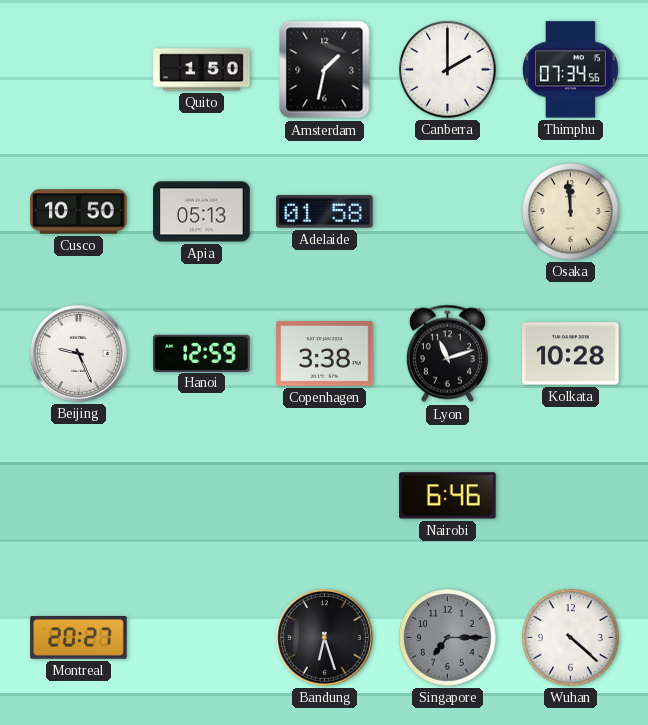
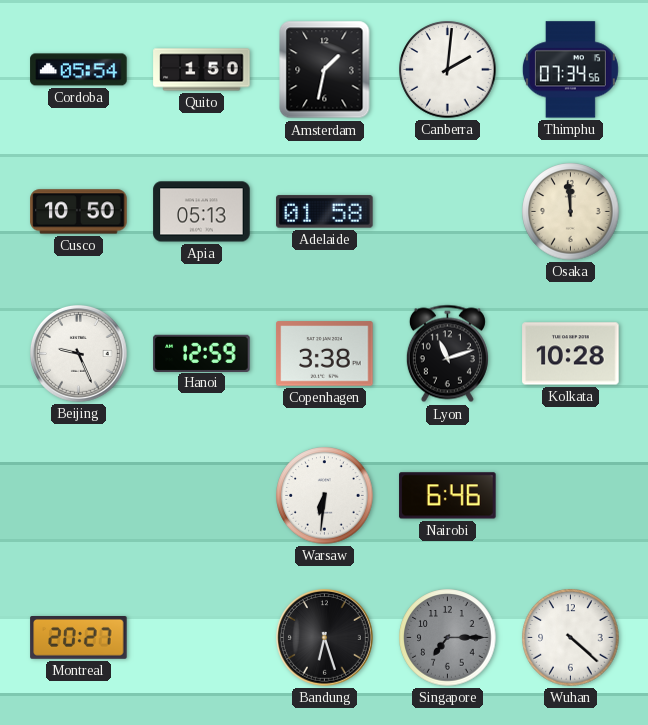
Cordoba: none -> 05:54 (79, 70)
Canberra: 2:00 -> 2:01 (448, 70)
Warsaw: none -> 6:31 (325, 496)
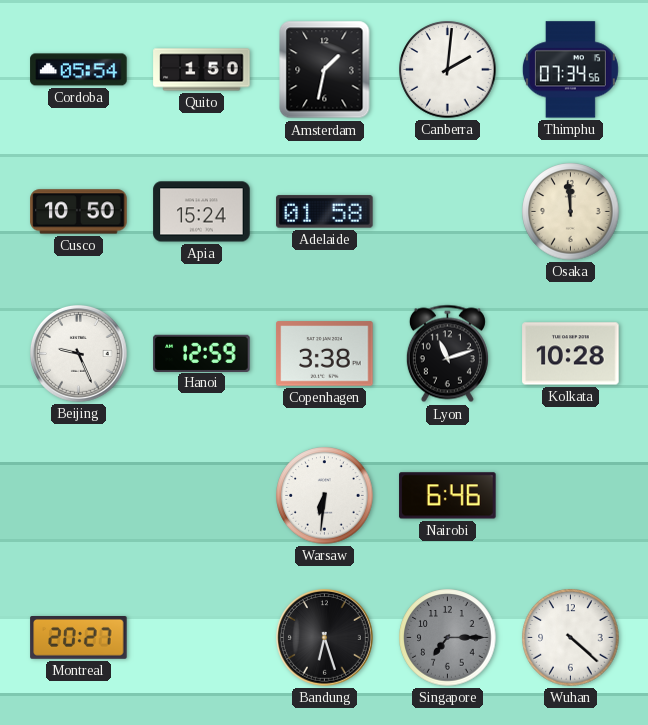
Apia: 05:13 -> 15:24 (202, 212)
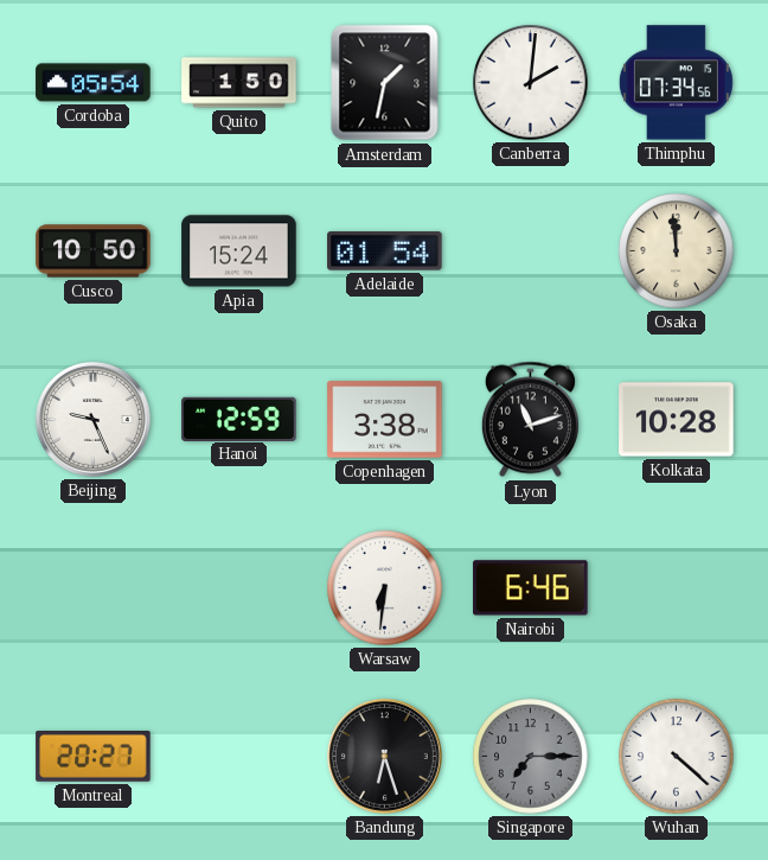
Adelaide: 01:58 -> 01:54 (385, 251)
